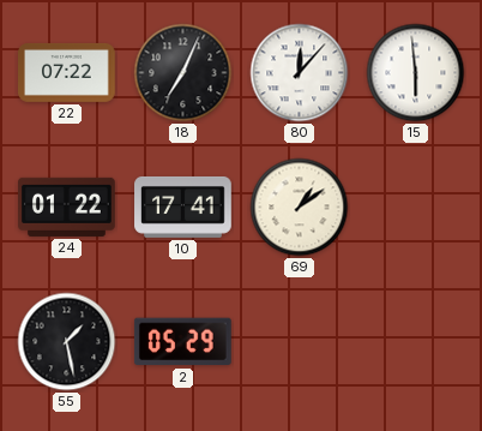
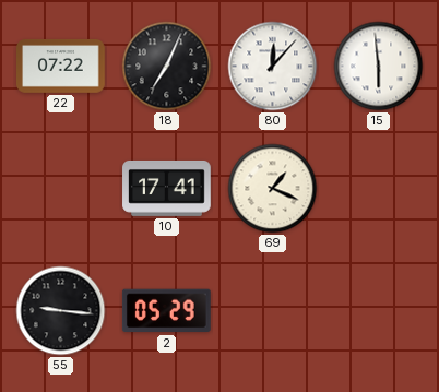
24: 01:22 -> none (67, 206)
69: 1:09 -> 1:19 (273, 189)
55: 1:28 -> 9:16 (61, 311)
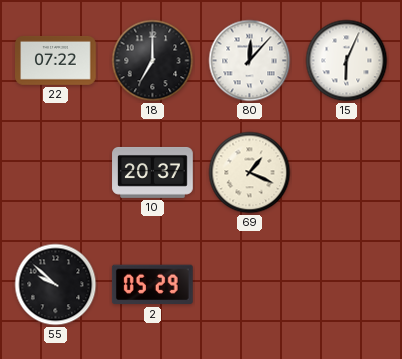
18: 7:04 -> 7:00 (153, 61)
15: 5:59 -> 6:04 (347, 61)
10: 17:41 -> 20:37 (153, 172)
55: 9:16 -> 9:52 (56, 285)
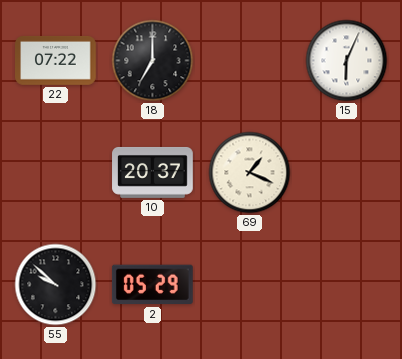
80: 12:07 -> none (250, 61)
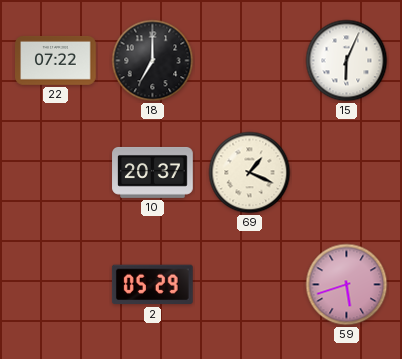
55: 9:52 -> none (56, 285)
59: none -> 5:42 (347, 285)
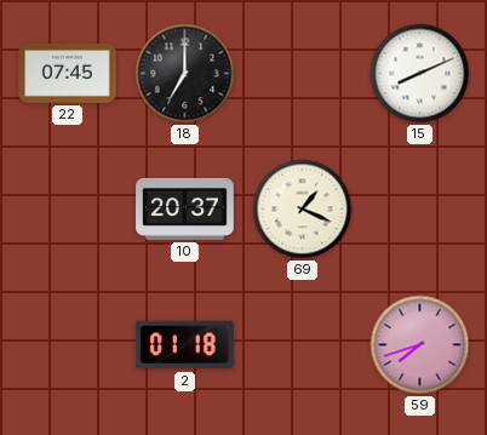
22: 07:22 -> 07:45 (68, 74)
15: 6:04 -> 8:11 (420, 74)
2: 05:29 -> 01:18 (184, 345)
59: 5:42 -> 7:42 (420, 345)
